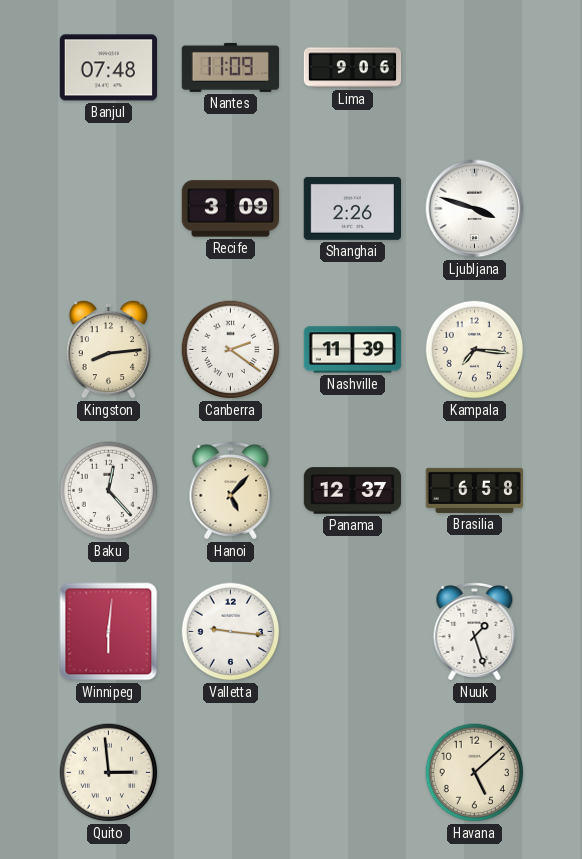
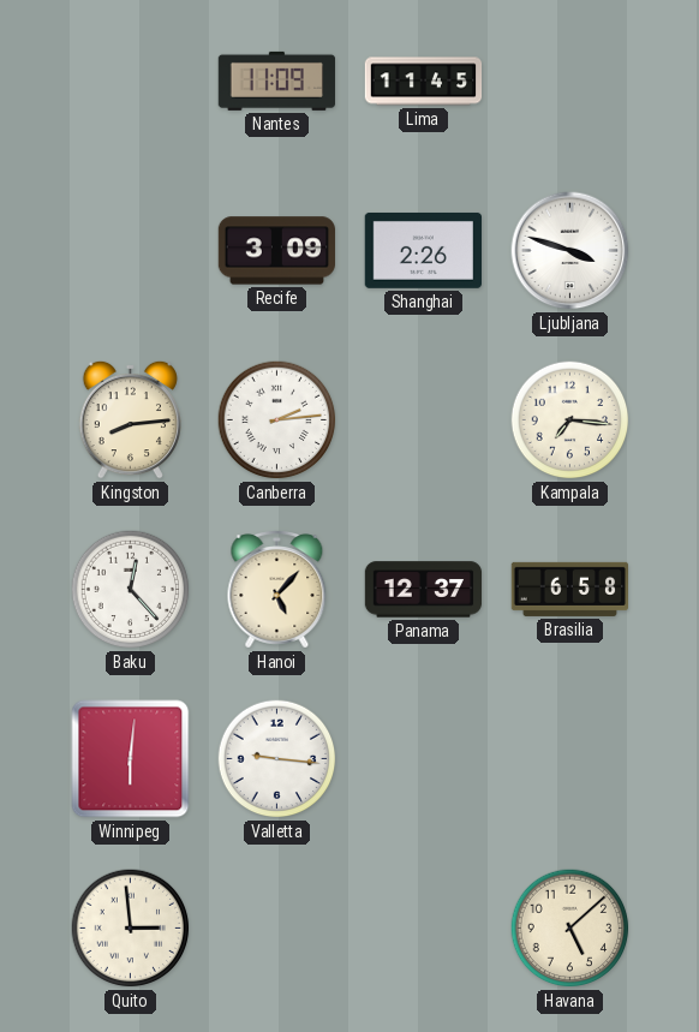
Banjul: 07:48 -> none (108, 68)
Lima: 9:06 -> 11:45 (424, 82)
Canberra: 2:21 -> 2:14 (277, 420)
Nashville: 11:39 -> none (353, 350)
Nuuk: 1:27 -> none (475, 632)
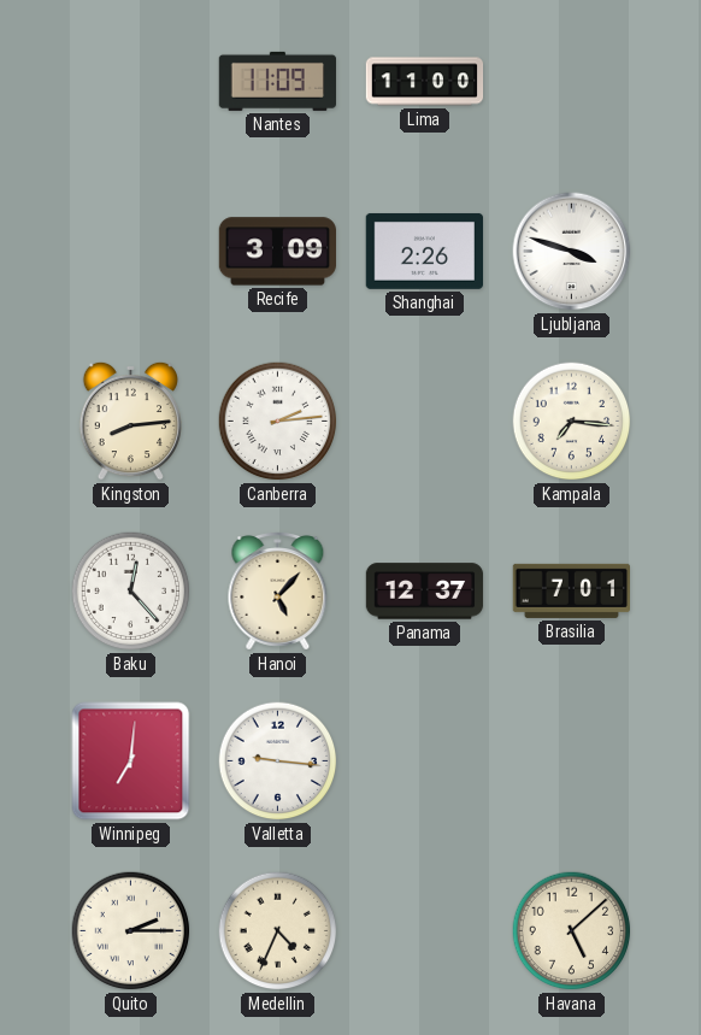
Lima: 11:45 -> 11:00 (425, 82)
Brasilia: 6:58 -> 7:01 (572, 590)
Winnipeg: 6:01 -> 7:01 (131, 761)
Quito: 2:59 -> 2:15 (131, 931)
Medellin: none -> 4:34 (278, 931)
